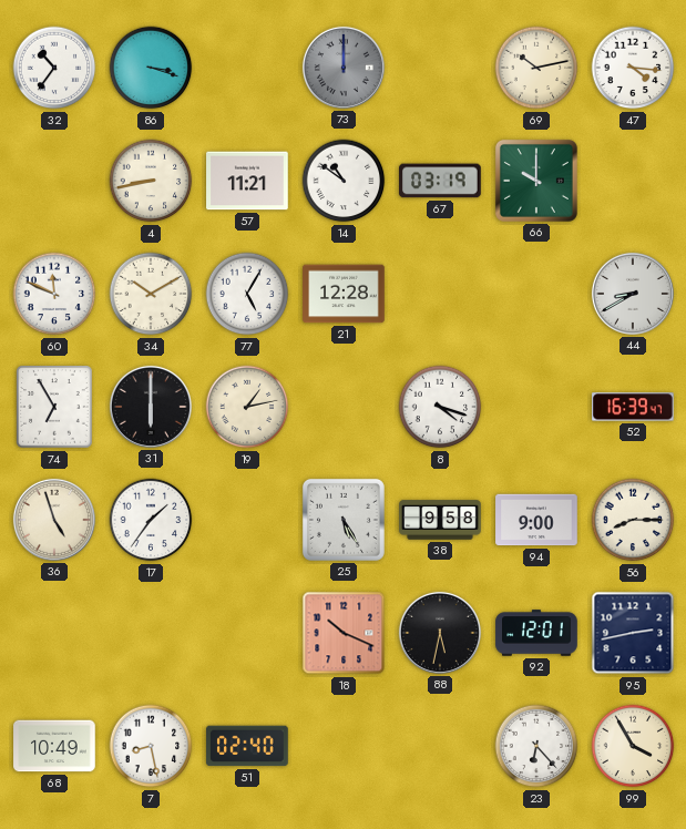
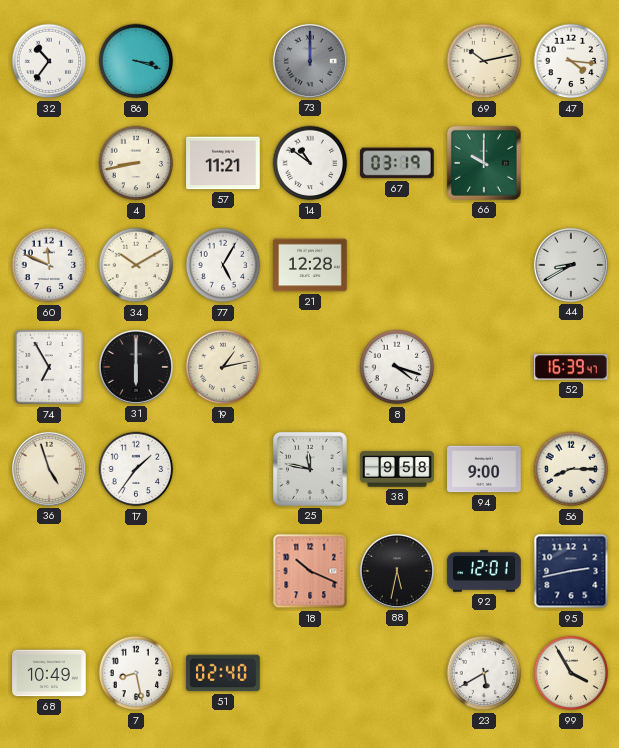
25: 5:25 -> 11:47 (310, 469)
23: 6:23 -> 5:40 (484, 673)
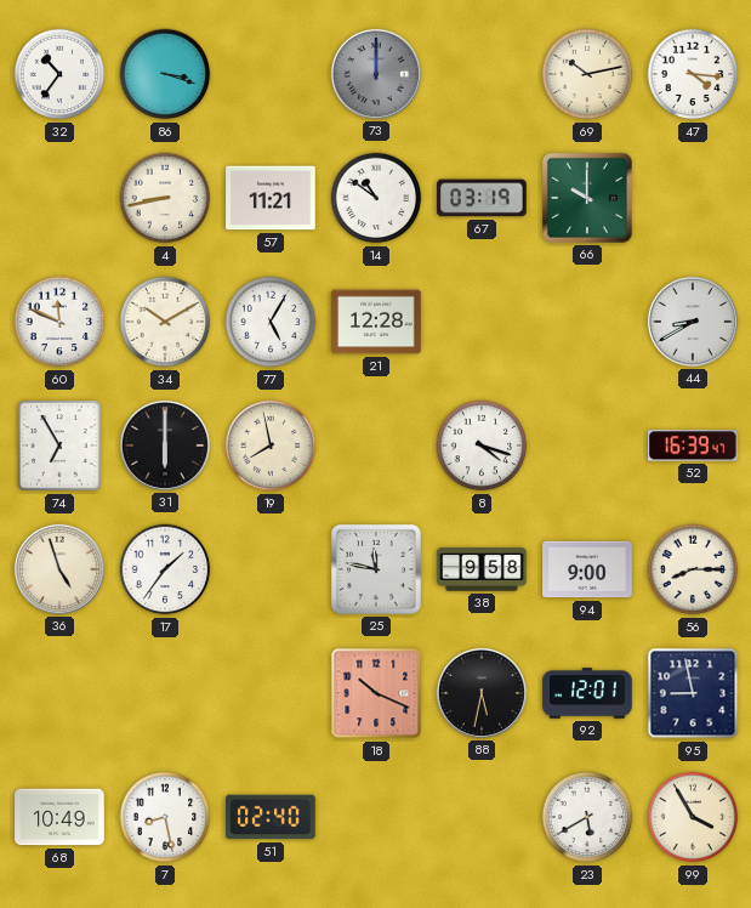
19: 1:13 -> 7:58 (271, 446)
95: 2:43 -> 8:58 (693, 693)
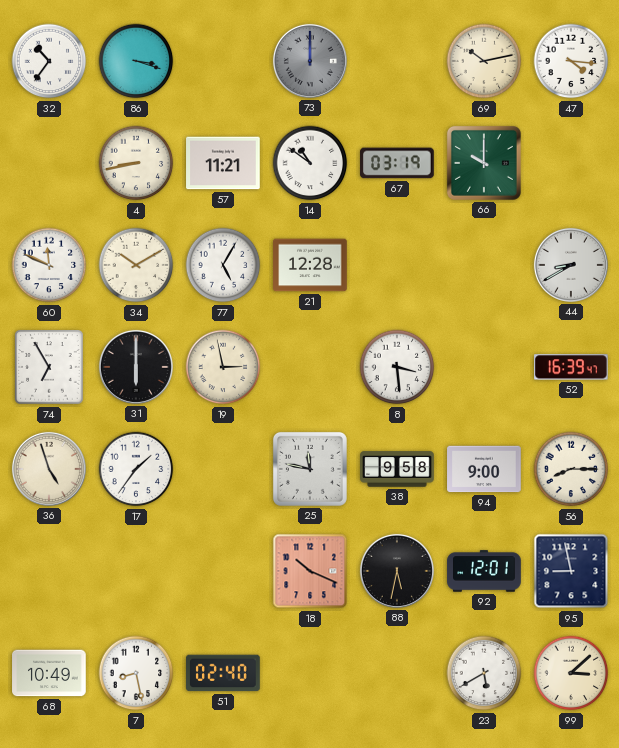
19: 7:58 -> 2:58 (223, 367)
8: 4:18 -> 3:29 (397, 367)
99: 3:55 -> 3:08 (571, 673)
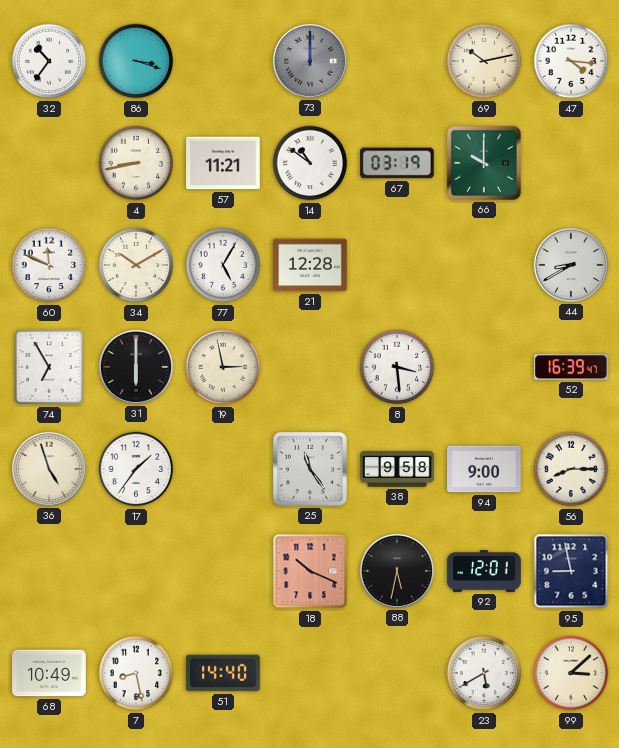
25: 11:47 -> 11:24 (310, 469)
51: 02:40 -> 14:40 (223, 673)
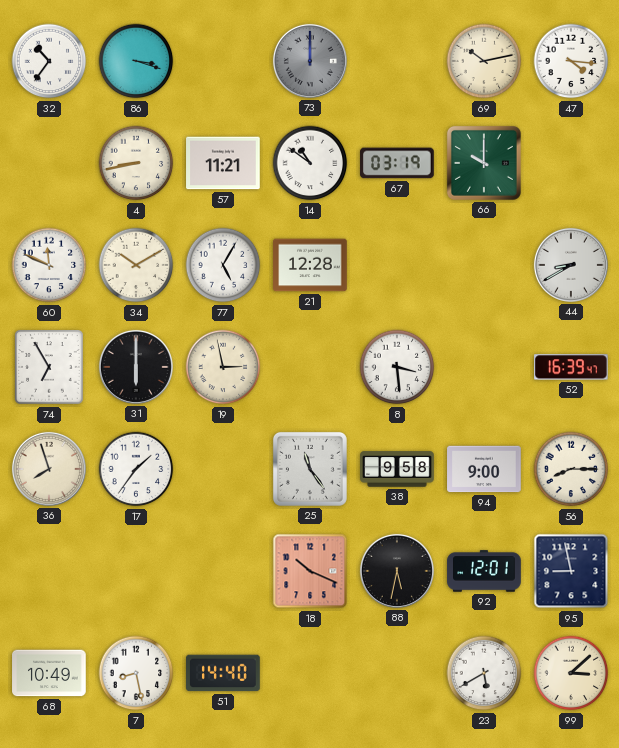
36: 4:57 -> 7:57 (49, 469)
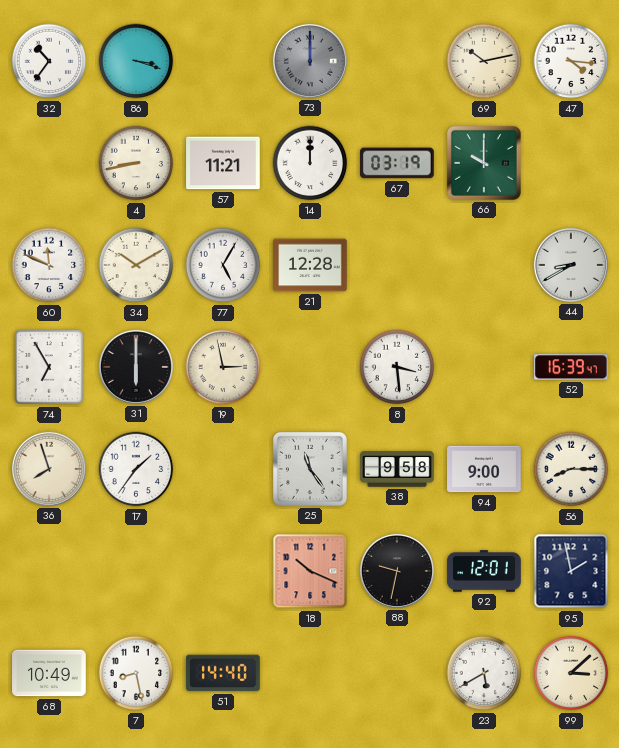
14: 10:51 -> 12:00 (310, 163)
88: 5:32 -> 9:32 (397, 571)
95: 8:58 -> 1:58 (571, 571)
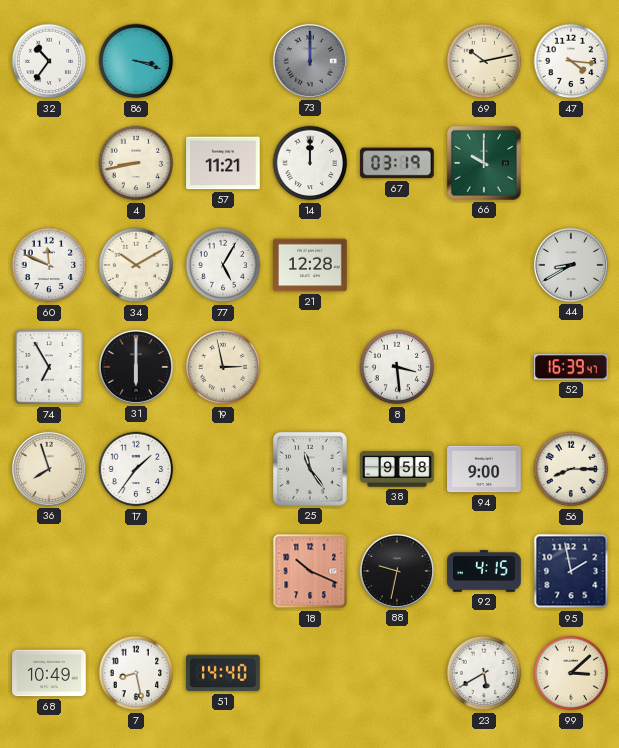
92: 12:01 -> 4:15 (484, 571)
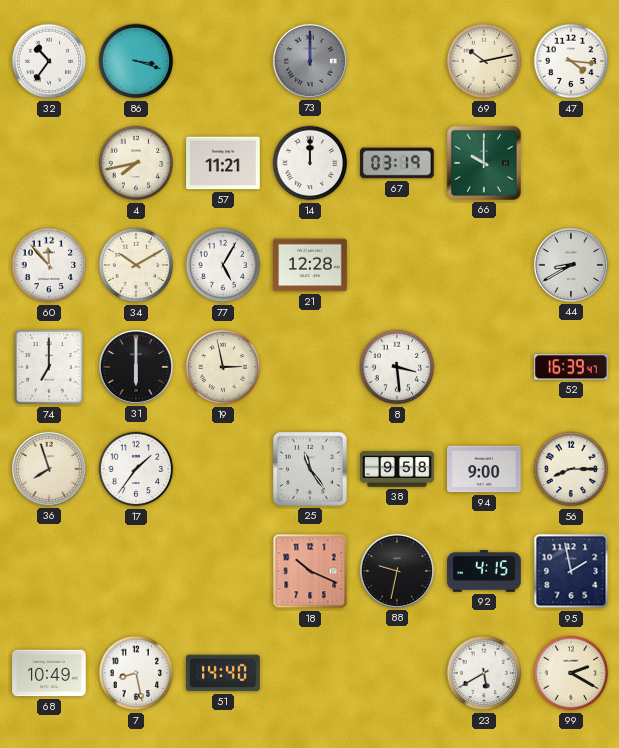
4: 8:43 -> 7:43 (136, 163)
60: 11:49 -> 11:53 (49, 265)
74: 6:55 -> 7:00 (49, 367)
99: 3:08 -> 2:20 (571, 673)
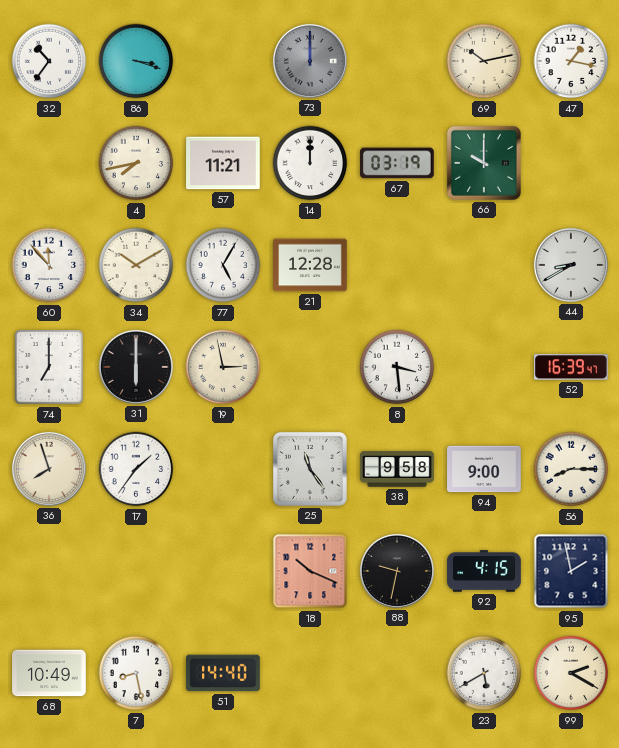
47: 4:16 -> 1:17 (571, 61)
